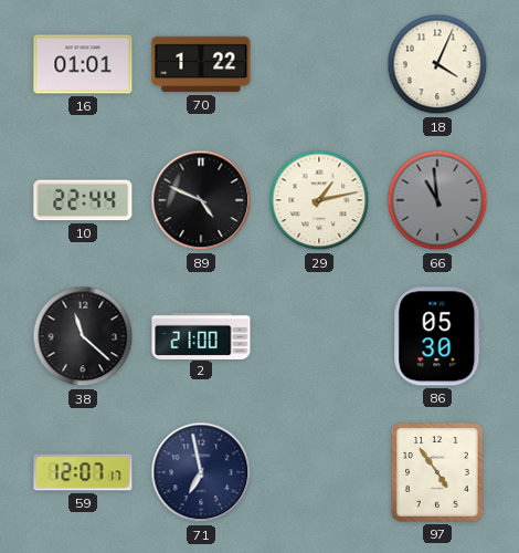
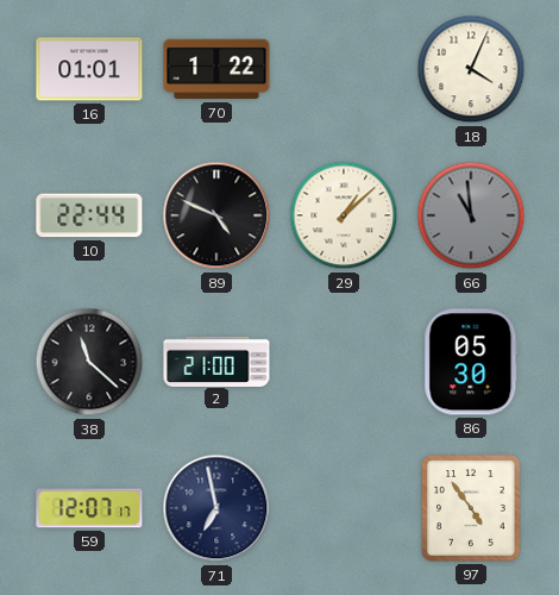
29: 1:13 -> 1:08 (344, 215)
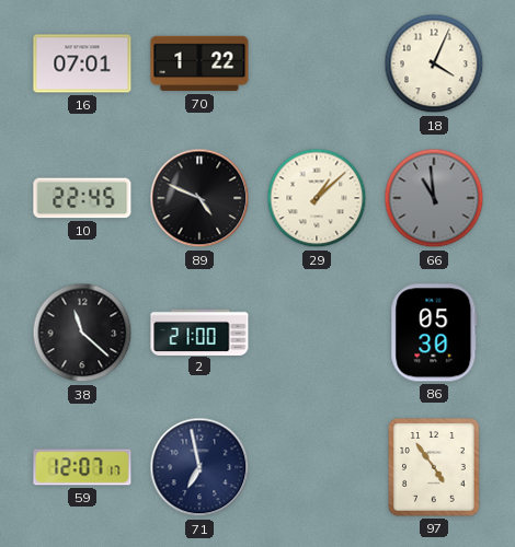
16: 01:01 -> 07:01 (82, 63)
10: 22:44 -> 22:45 (82, 198)
